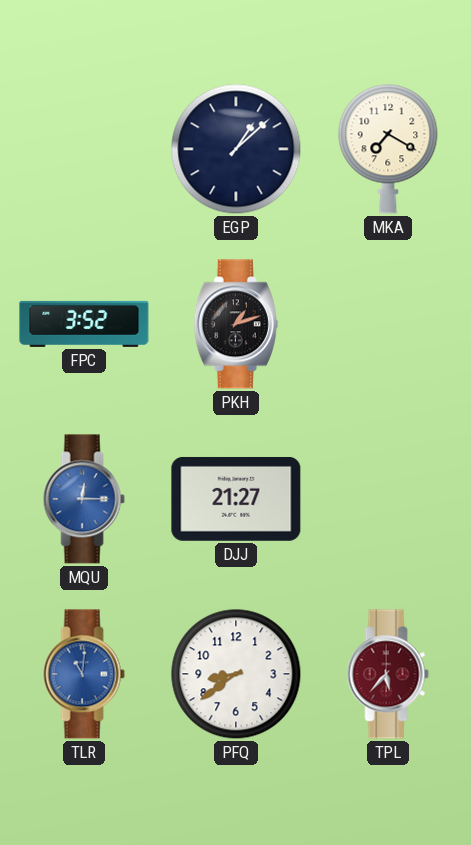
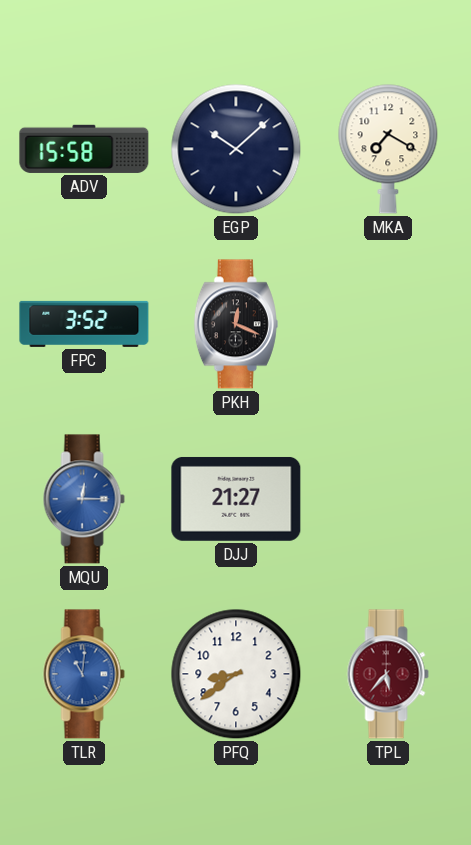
ADV: none -> 15:58 (84, 149)
EGP: 1:08 -> 10:08 (236, 149)
PKH: 1:12 -> 12:19 (236, 324)
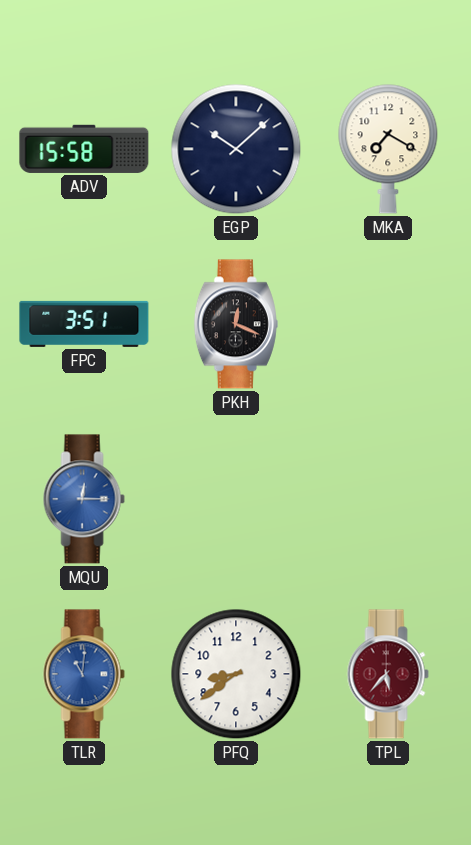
FPC: 3:52 -> 3:51 (84, 324)
DJJ: 21:27 -> none (236, 499)
